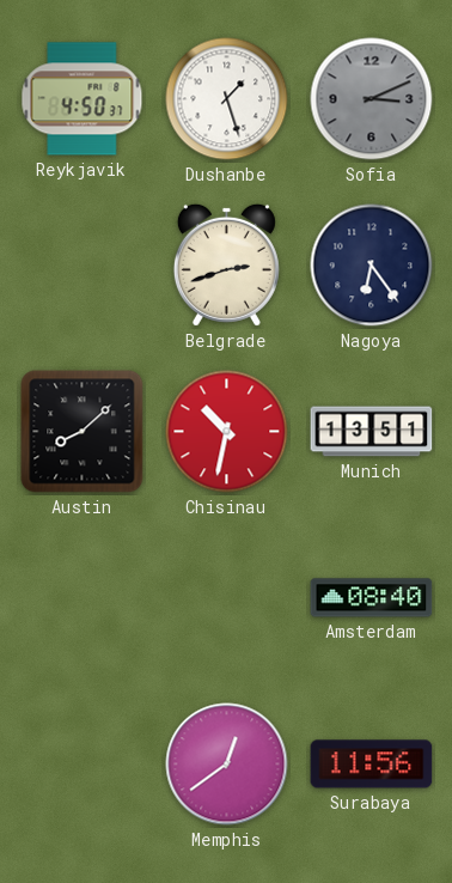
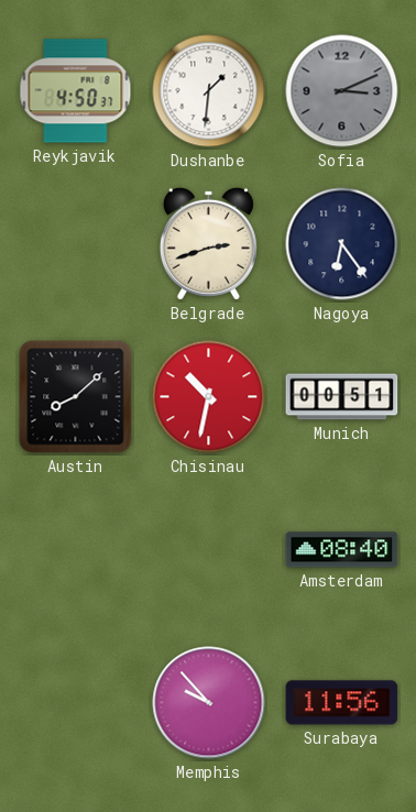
Dushanbe: 1:27 -> 1:31 (209, 91)
Munich: 13:51 -> 00:51 (342, 397)
Memphis: 12:39 -> 9:53 (209, 703)
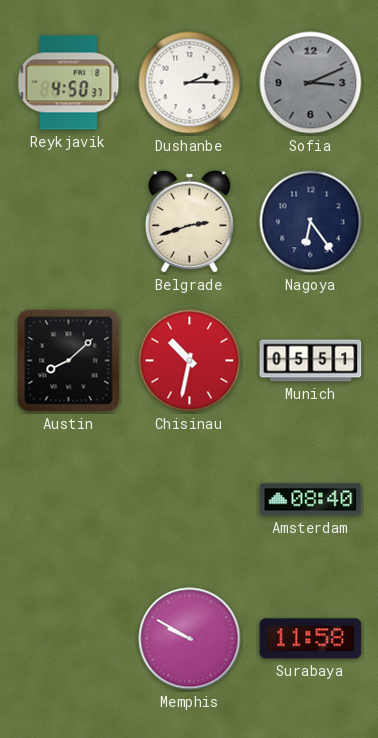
Dushanbe: 1:31 -> 2:15 (190, 83)
Munich: 00:51 -> 05:51 (311, 361)
Memphis: 9:53 -> 9:50 (190, 639)
Surabaya: 11:56 -> 11:58 (311, 639)
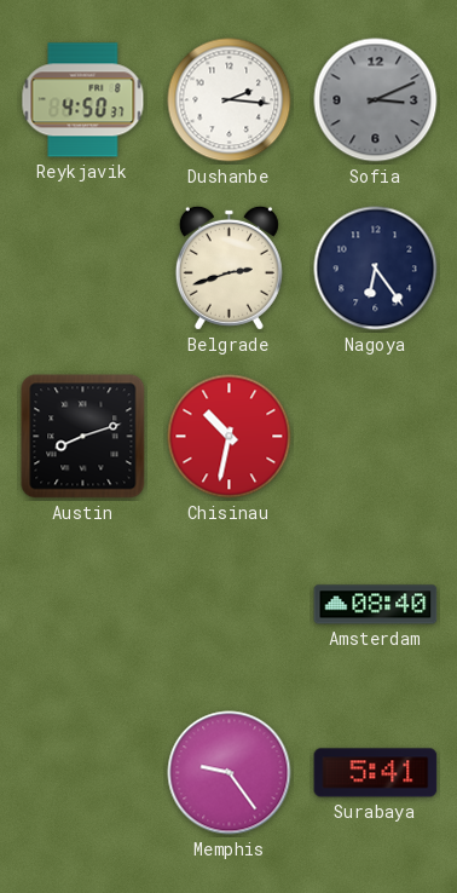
Dushanbe: 2:15 -> 2:16 (230, 100)
Austin: 8:08 -> 8:12 (83, 437)
Munich: 05:51 -> none (311, 361)
Memphis: 9:50 -> 9:24 (230, 773)
Surabaya: 11:58 -> 5:41 (376, 773)
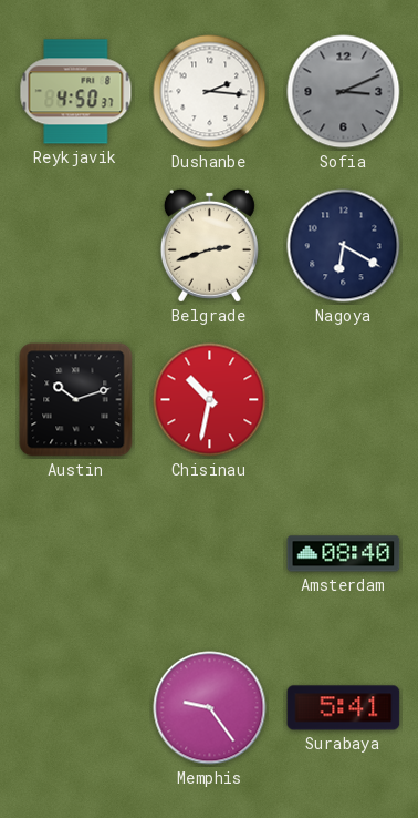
Nagoya: 6:24 -> 6:20 (344, 246)
Austin: 8:12 -> 10:12 (76, 400)
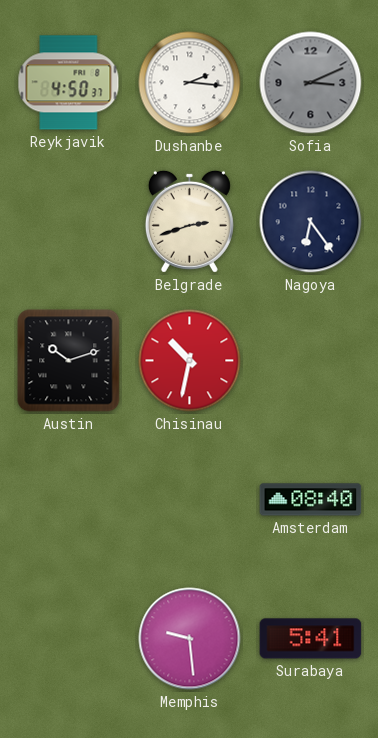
Nagoya: 6:20 -> 6:24 (311, 222)
Memphis: 9:24 -> 9:29 (190, 639)
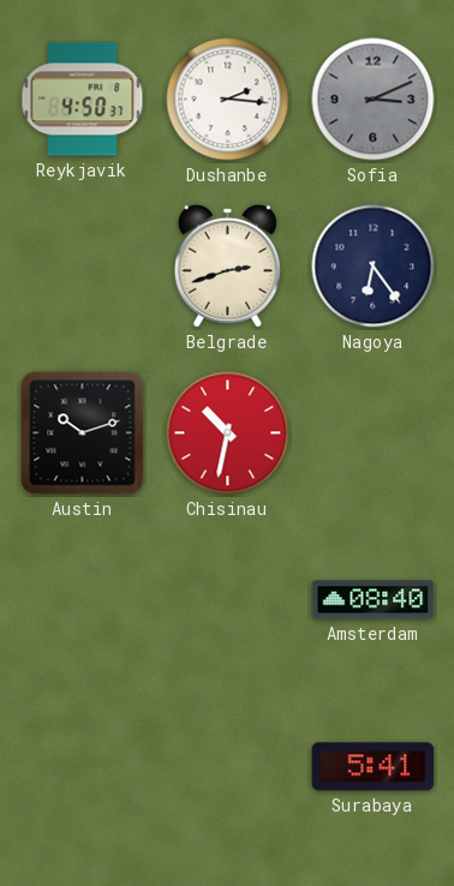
Memphis: 9:29 -> none (190, 639)
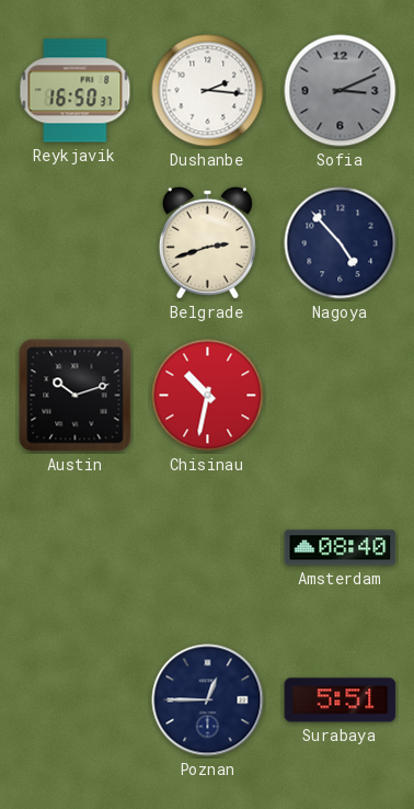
Reykjavik: 4:50 -> 16:50 (76, 91)
Nagoya: 6:24 -> 4:53 (341, 243)
Poznan: none -> 12:45 (208, 700)
Surabaya: 5:41 -> 5:51 (341, 700)
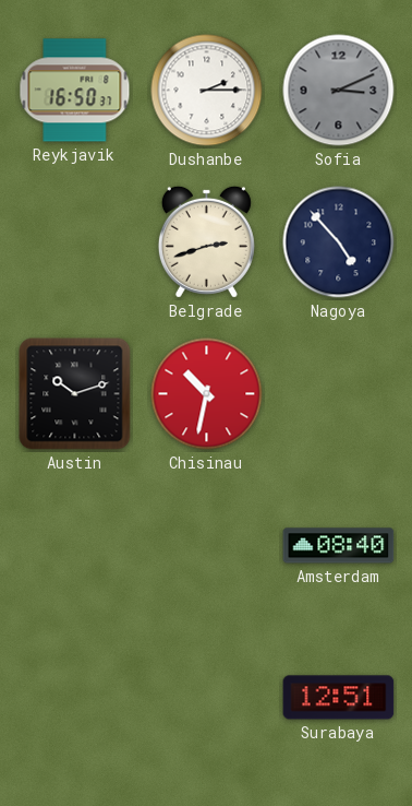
Dushanbe: 2:16 -> 2:15 (207, 91)
Poznan: 12:45 -> none (208, 700)
Surabaya: 5:51 -> 12:51 (339, 698)
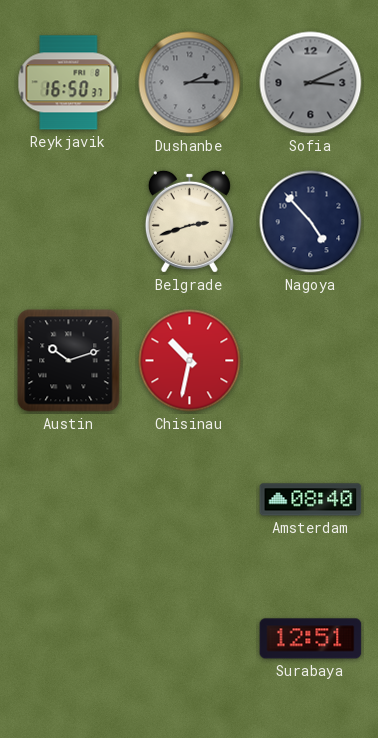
Dushanbe dial: white -> grey (190, 83)
